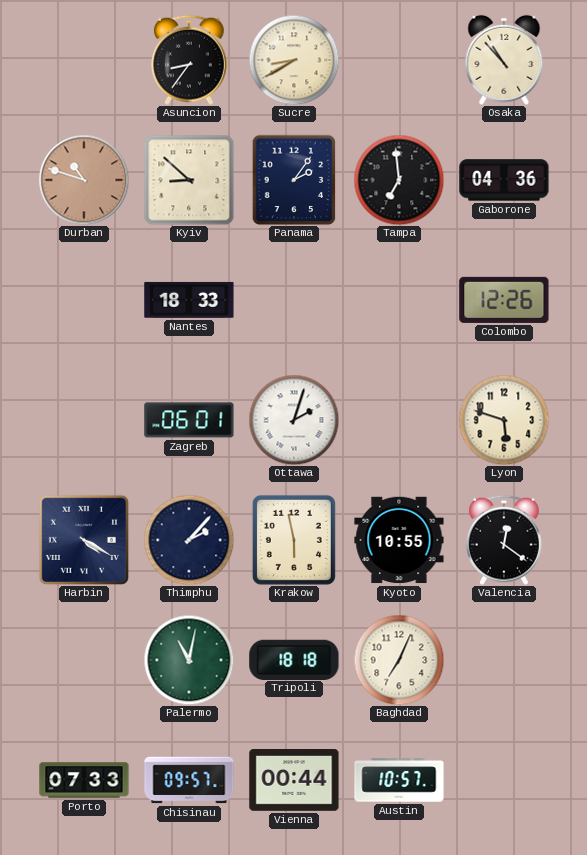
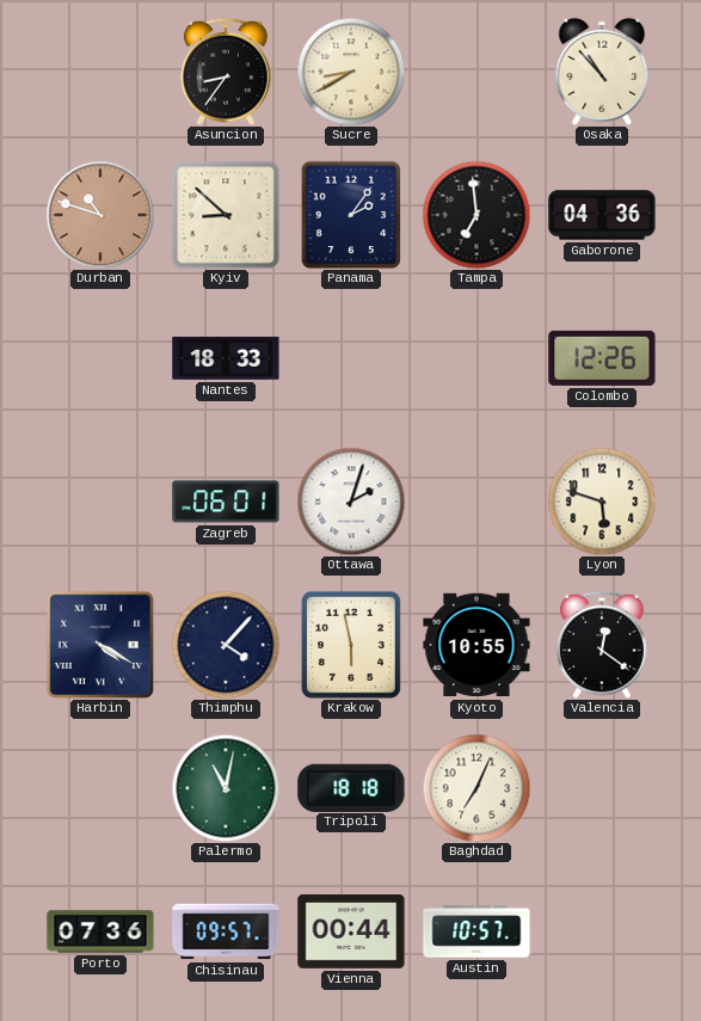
Thimphu: 2:07 -> 4:07 (226, 645)
Porto: 07:33 -> 07:36 (100, 931)
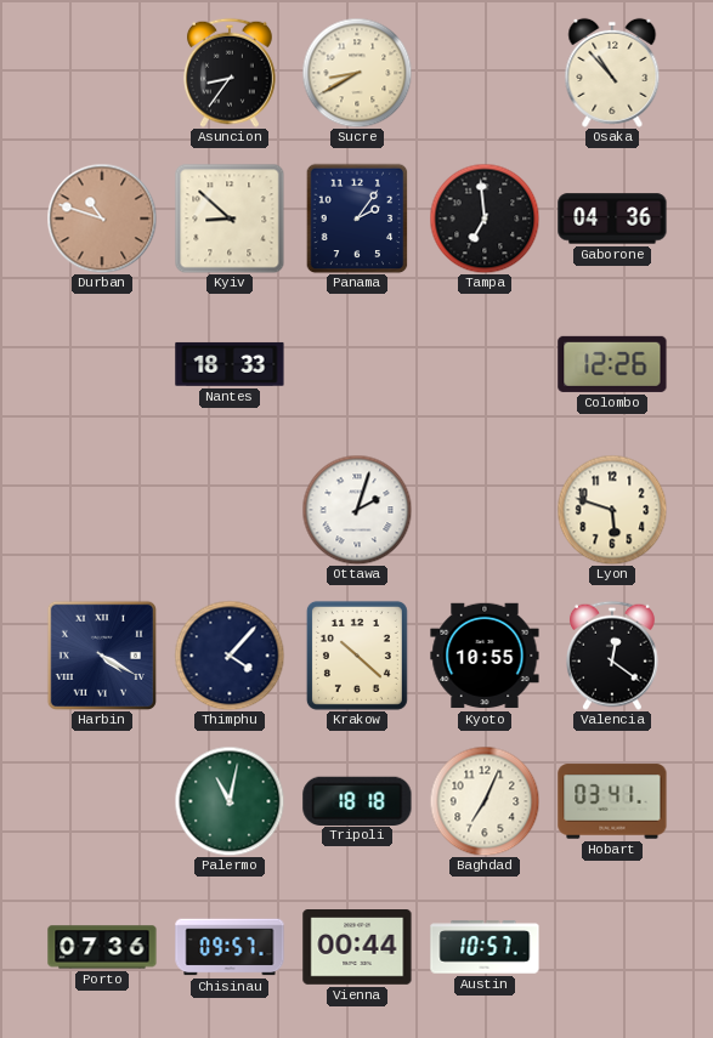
Zagreb: 06:01 -> none (226, 502)
Krakow: 5:58 -> 10:22 (357, 656)
Hobart: none -> 03:41 (612, 801)
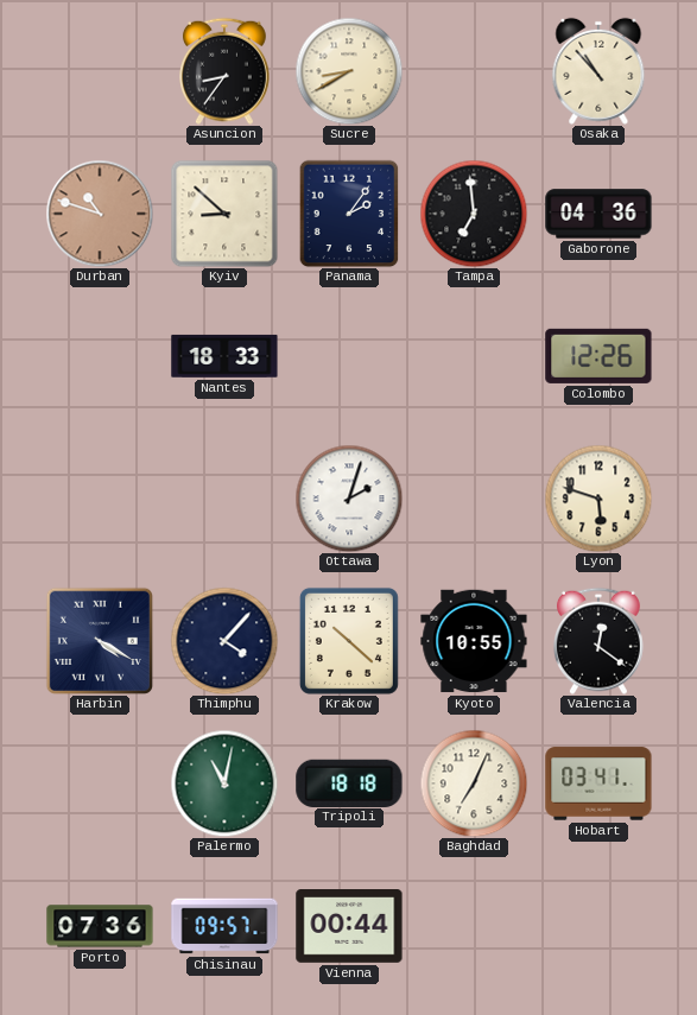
Austin: 10:57 -> none (485, 947)
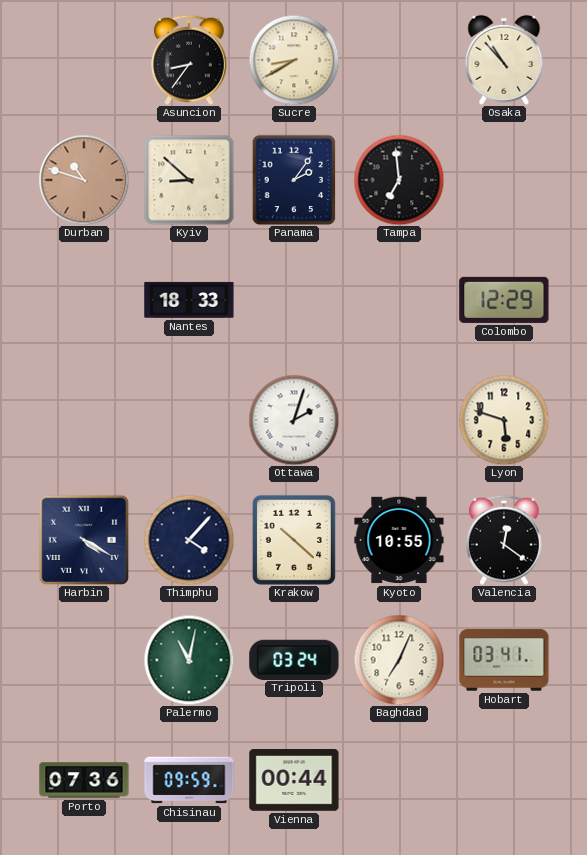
Gaborone: 04:36 -> none (598, 214)
Colombo: 12:26 -> 12:29 (504, 300)
Tripoli: 18:18 -> 03:24 (294, 659)
Chisinau: 09:57 -> 09:59 (189, 780)
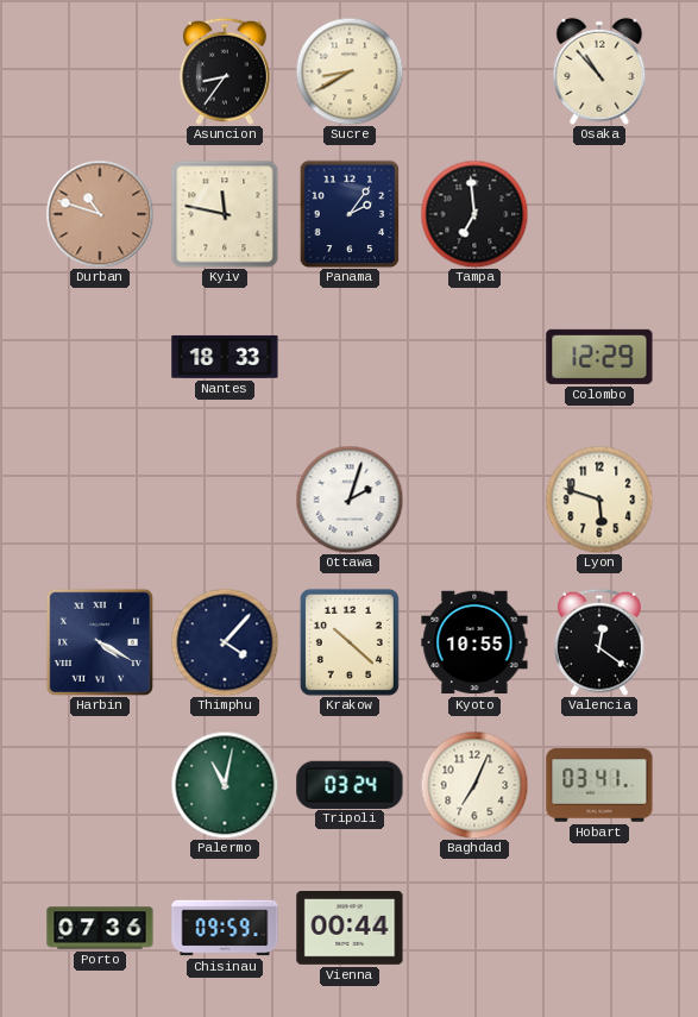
Kyiv: 8:52 -> 11:47 (225, 214)
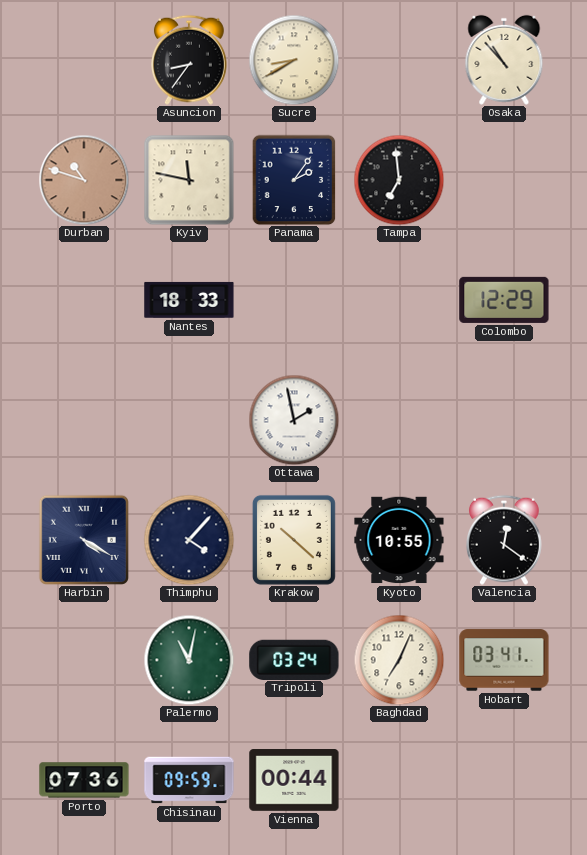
Ottawa: 2:03 -> 1:58 (294, 420)
Lyon: 5:48 -> none (599, 500)
